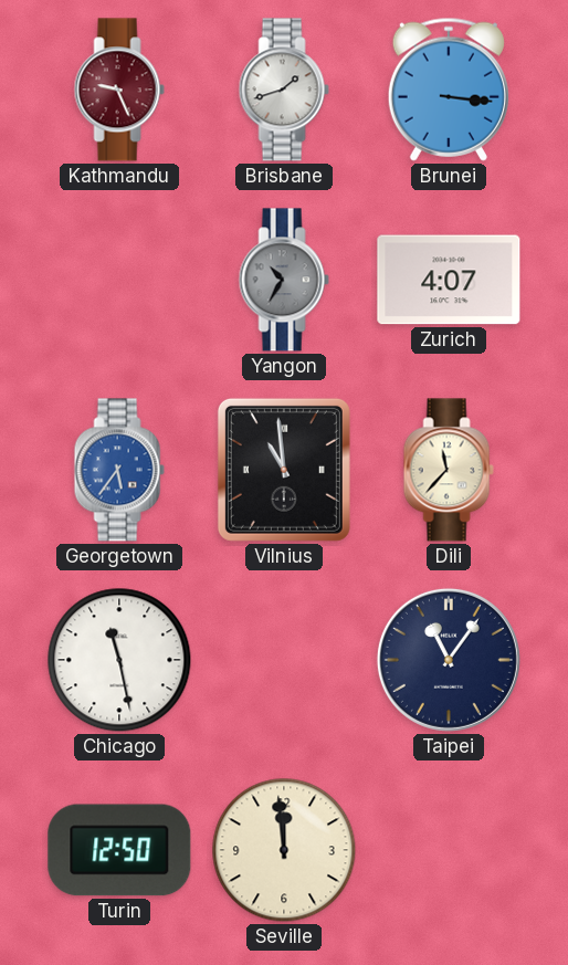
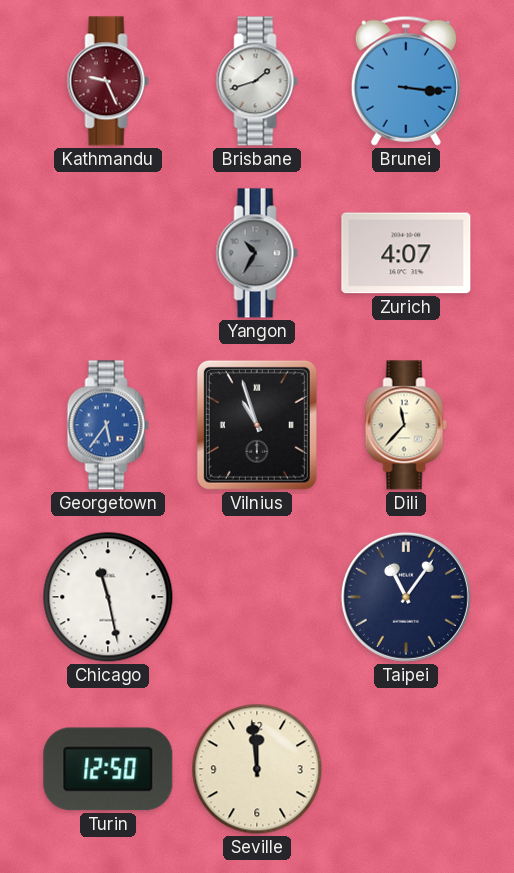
Vilnius: 10:59 -> 10:57 (257, 425)
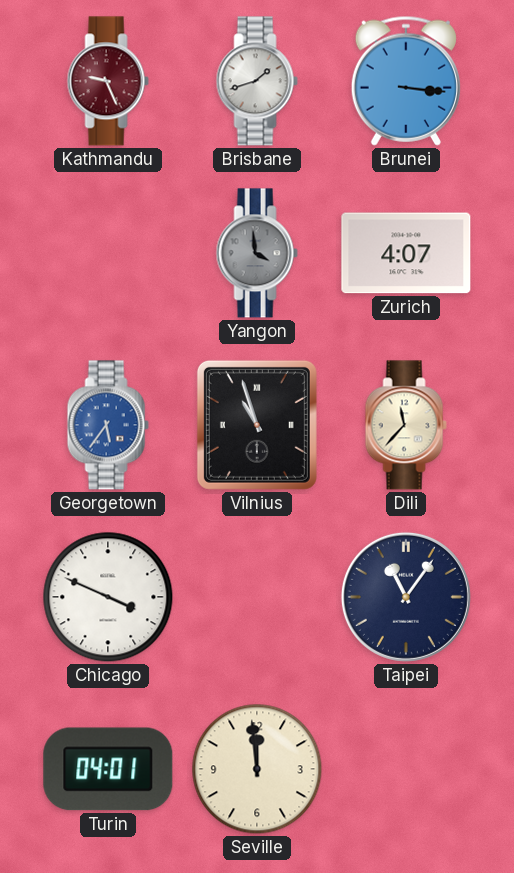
Yangon: 10:35 -> 3:59 (257, 253)
Chicago: 11:28 -> 3:49 (108, 597)
Turin: 12:50 -> 04:01 (108, 769)
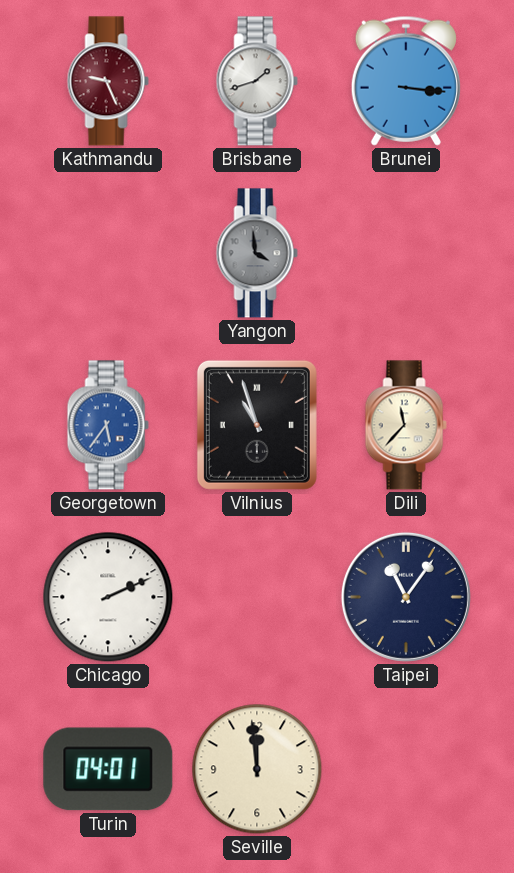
Zurich: 4:07 -> none (406, 253)
Chicago: 3:49 -> 2:11 (108, 597)
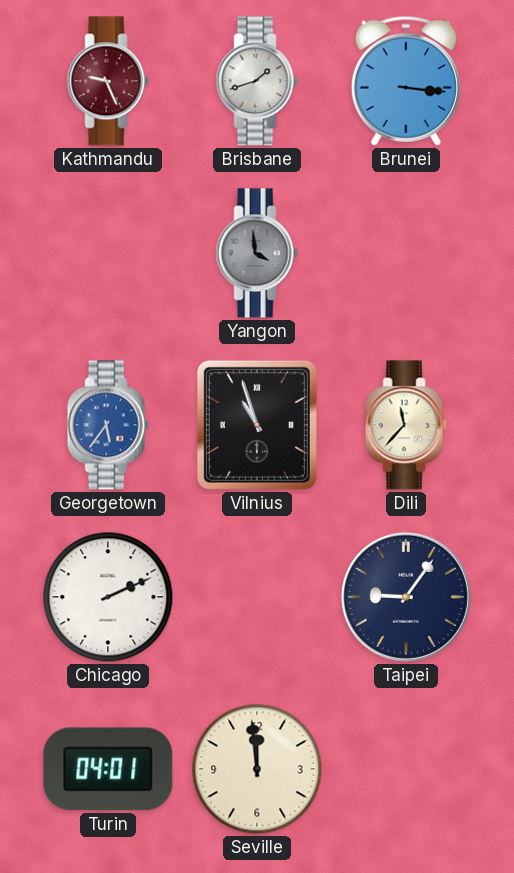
Taipei: 11:06 -> 9:06 (406, 597)
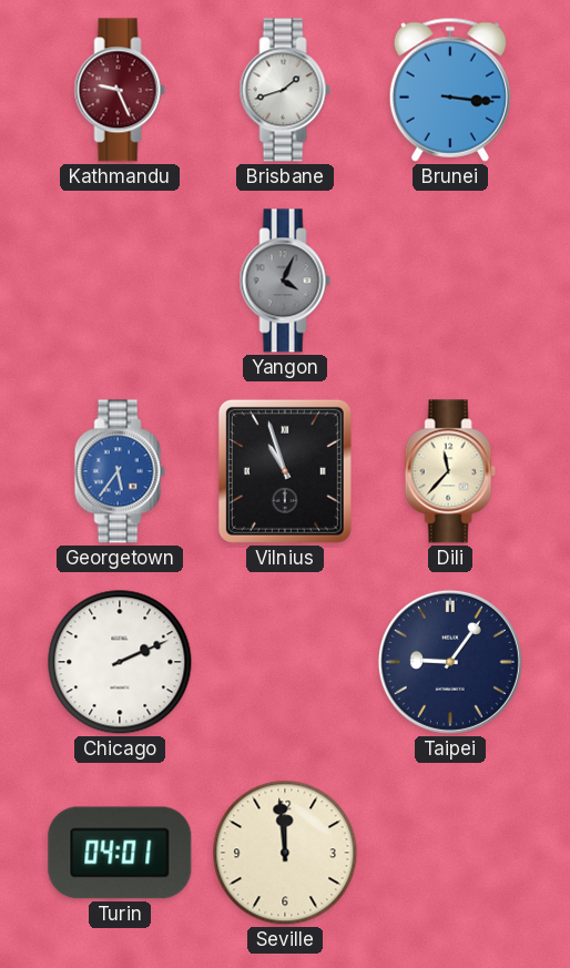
Yangon: 3:59 -> 4:04 (285, 281)
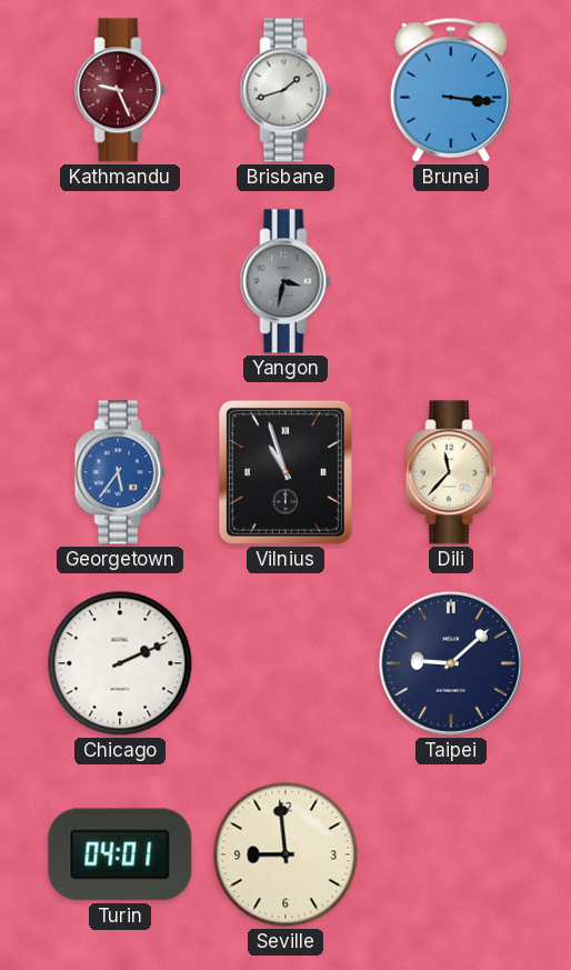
Yangon: 4:04 -> 3:32 (285, 281)
Taipei: 9:06 -> 9:08 (451, 663)
Seville: 11:59 -> 8:59 (285, 854)
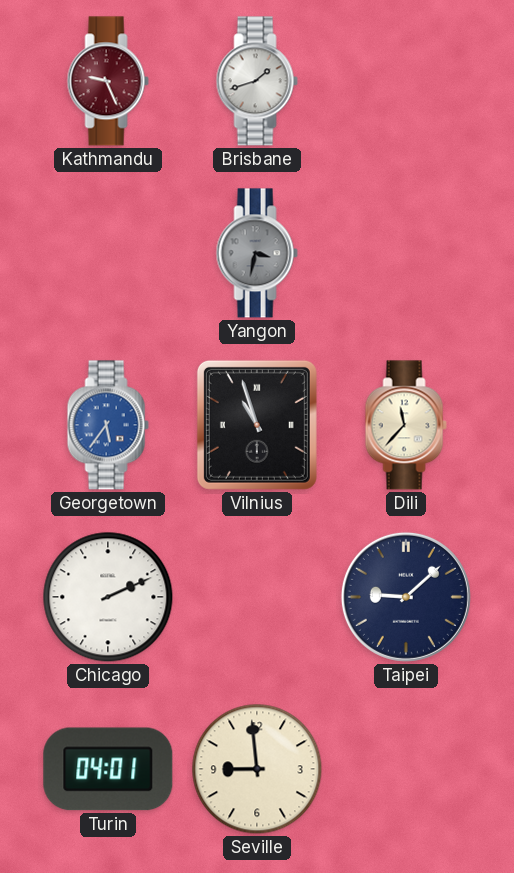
Brunei: 3:16 -> none (451, 90)
